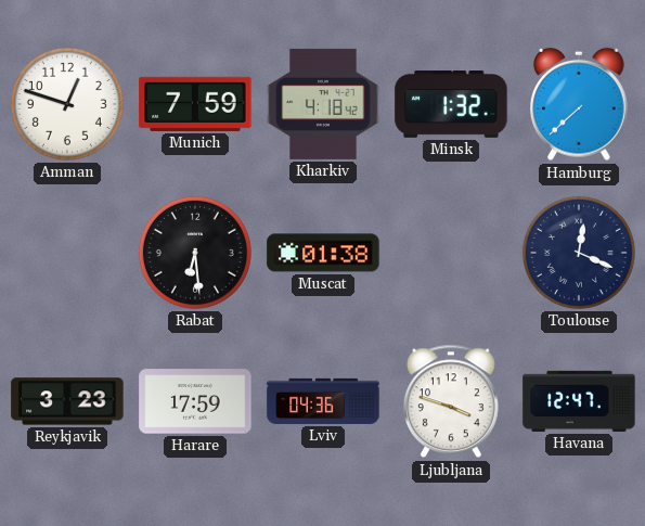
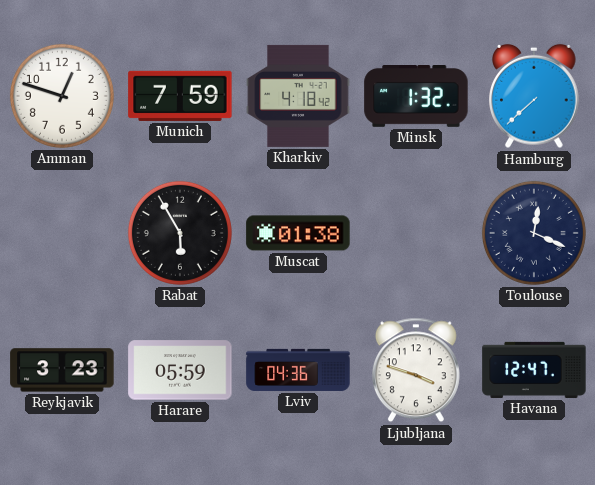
Rabat: 6:29 -> 5:55 (180, 233)
Harare: 17:59 -> 05:59 (180, 370)
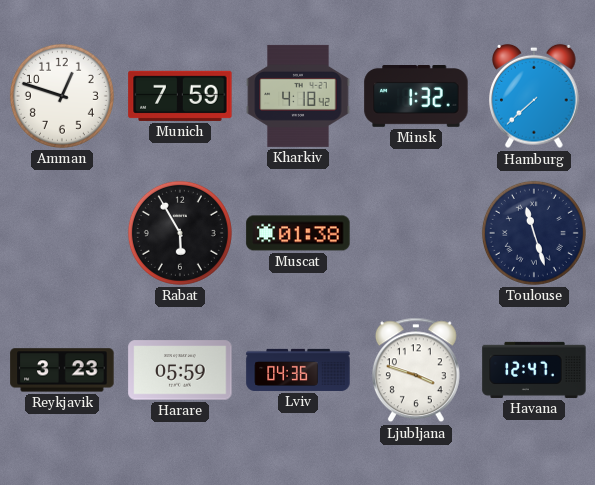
Toulouse: 12:19 -> 11:27 (534, 233)
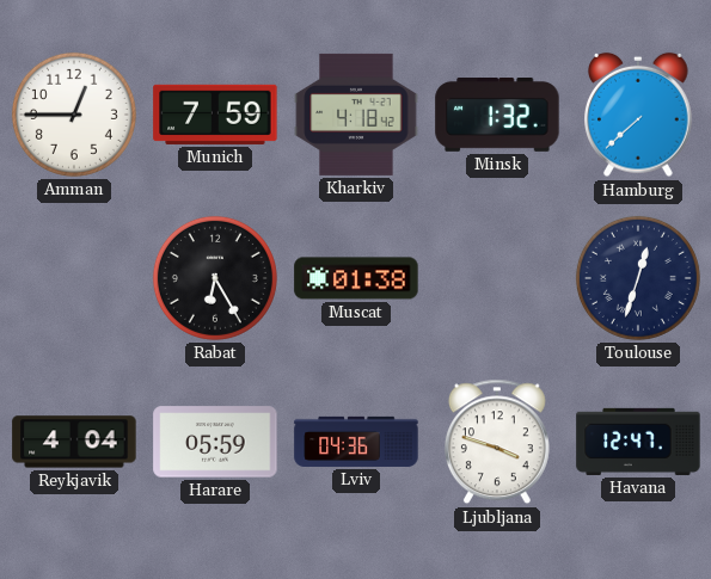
Amman: 12:48 -> 12:45 (74, 115)
Rabat: 5:55 -> 6:25 (215, 278)
Toulouse: 11:27 -> 12:33 (638, 278)
Reykjavik: 3:23 -> 4:04 (74, 442)
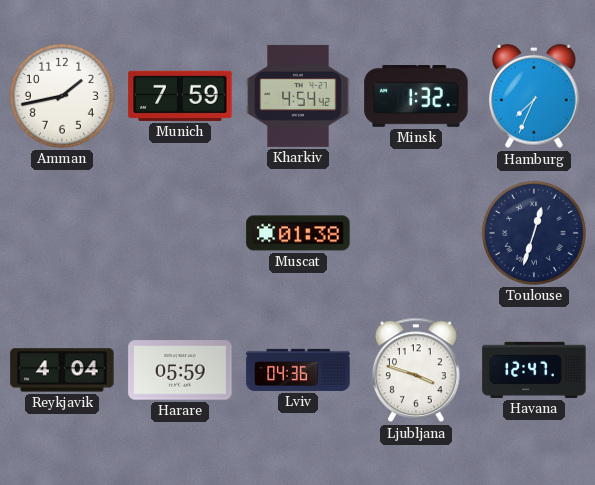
Amman: 12:45 -> 1:43 (62, 96)
Kharkiv: 4:18 -> 4:54 (298, 96)
Hamburg: 7:38 -> 7:34 (534, 96)
Rabat: 6:25 -> none (215, 278)
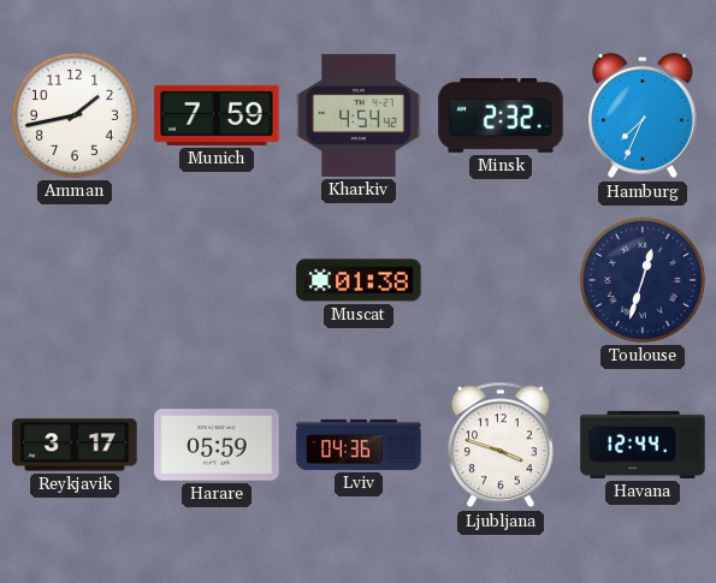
Minsk: 1:32 -> 2:32 (501, 117)
Reykjavik: 4:04 -> 3:17 (75, 445)
Havana: 12:47 -> 12:44 (643, 445)
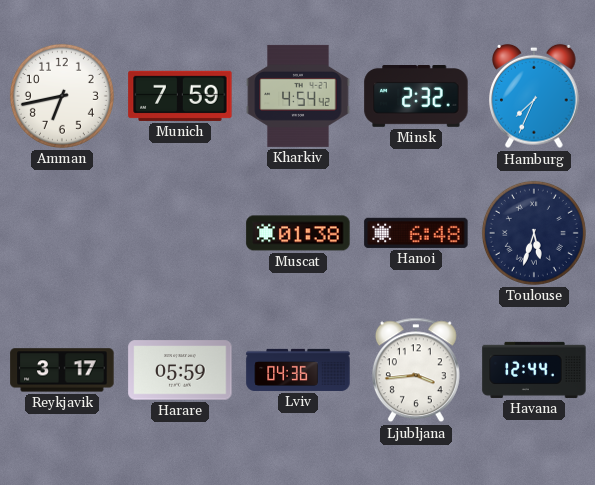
Amman: 1:43 -> 6:43 (62, 96)
Hanoi: none -> 6:48 (416, 233)
Toulouse: 12:33 -> 5:33 (534, 233)
Ljubljana: 3:48 -> 3:44 (416, 370)
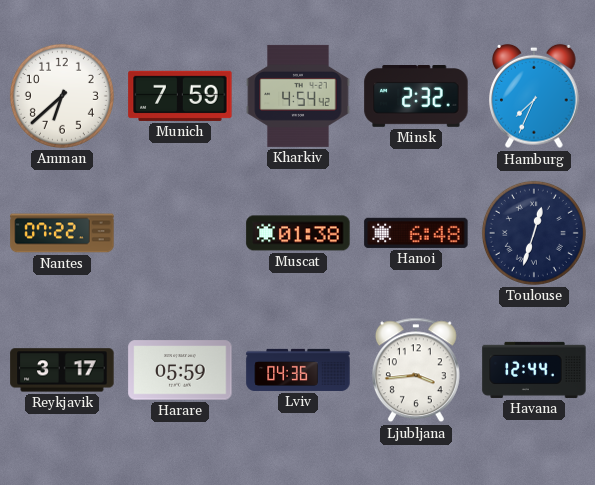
Amman: 6:43 -> 6:38 (62, 96)
Nantes: none -> 07:22 (62, 233)
Toulouse: 5:33 -> 12:33 (534, 233)
